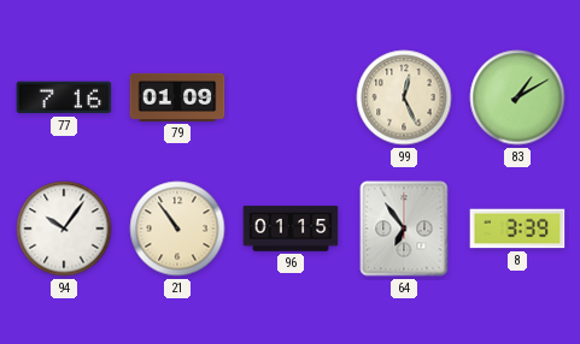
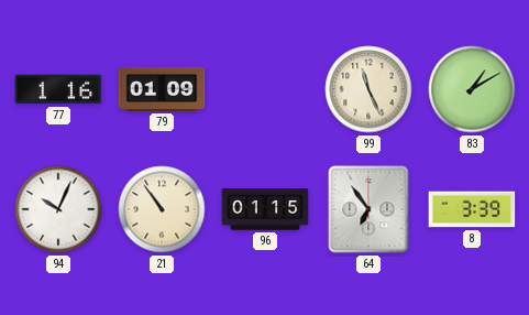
77: 7:16 -> 1:16 (58, 89)
99: 12:26 -> 11:26 (368, 89)
94: 10:06 -> 10:04 (58, 209)
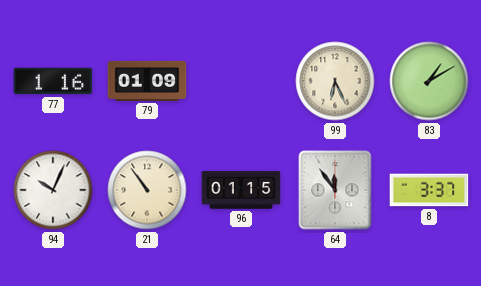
99: 11:26 -> 6:26 (335, 81)
64: 6:54 -> 11:54 (335, 190)
8: 3:39 -> 3:37 (429, 190)
